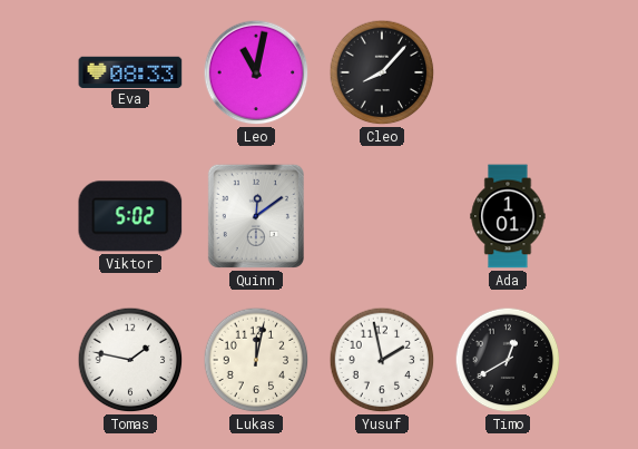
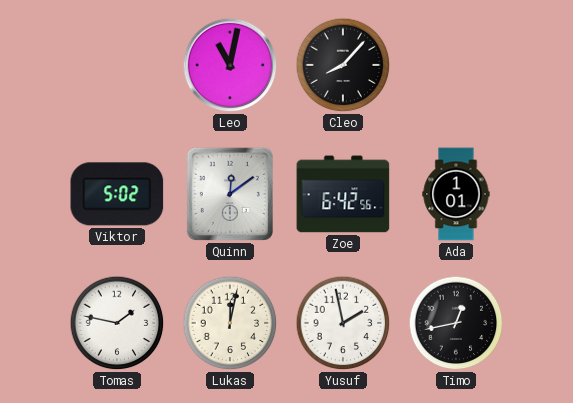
Eva: 08:33 -> none (130, 71)
Zoe: none -> 6:42 (343, 194)
Timo: 12:40 -> 12:43 (456, 323)
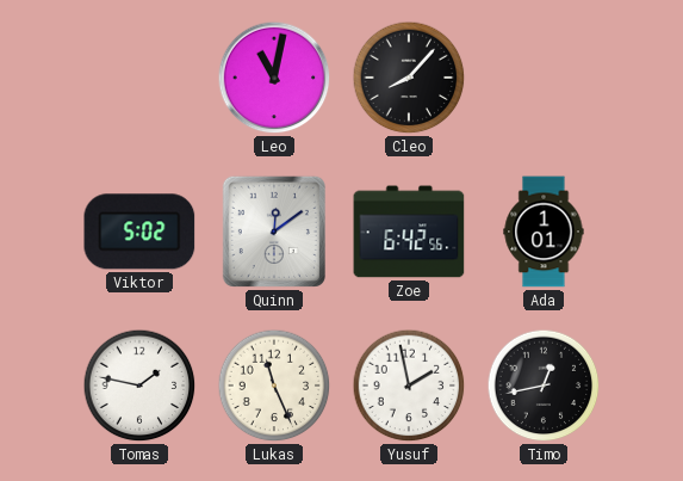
Lukas: 12:02 -> 11:26 (274, 386)
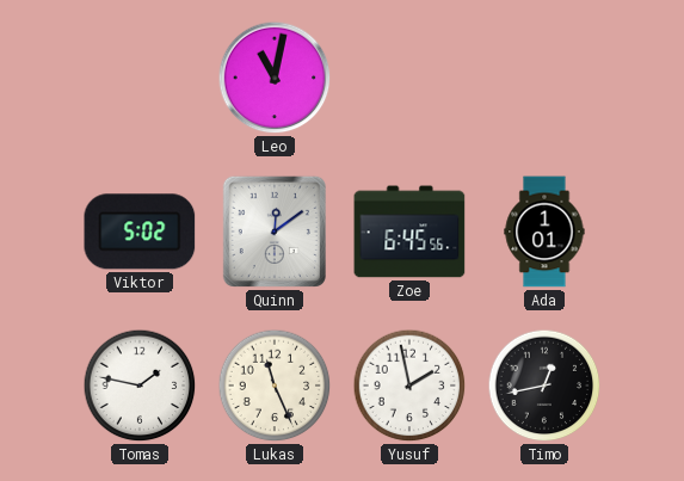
Cleo: 8:07 -> none (409, 78)
Zoe: 6:42 -> 6:45 (409, 232)
